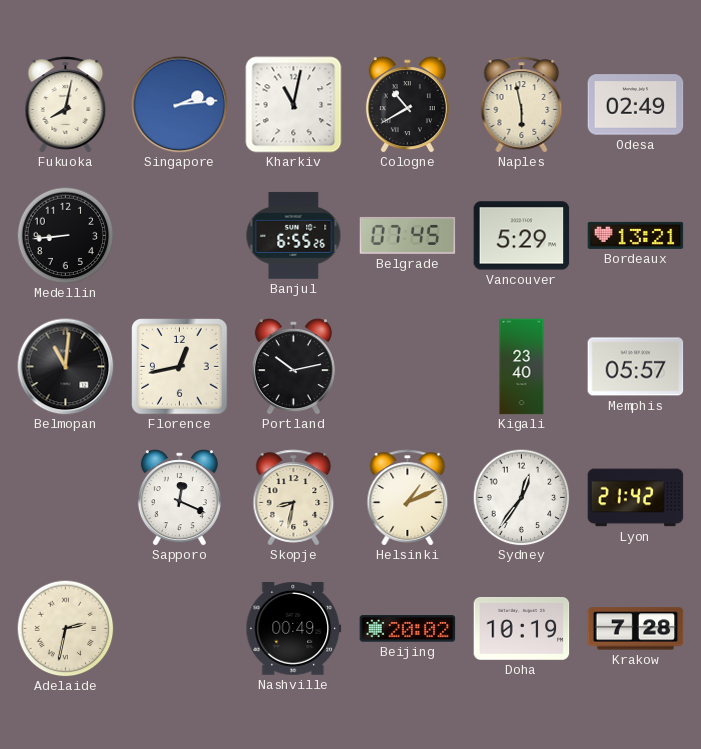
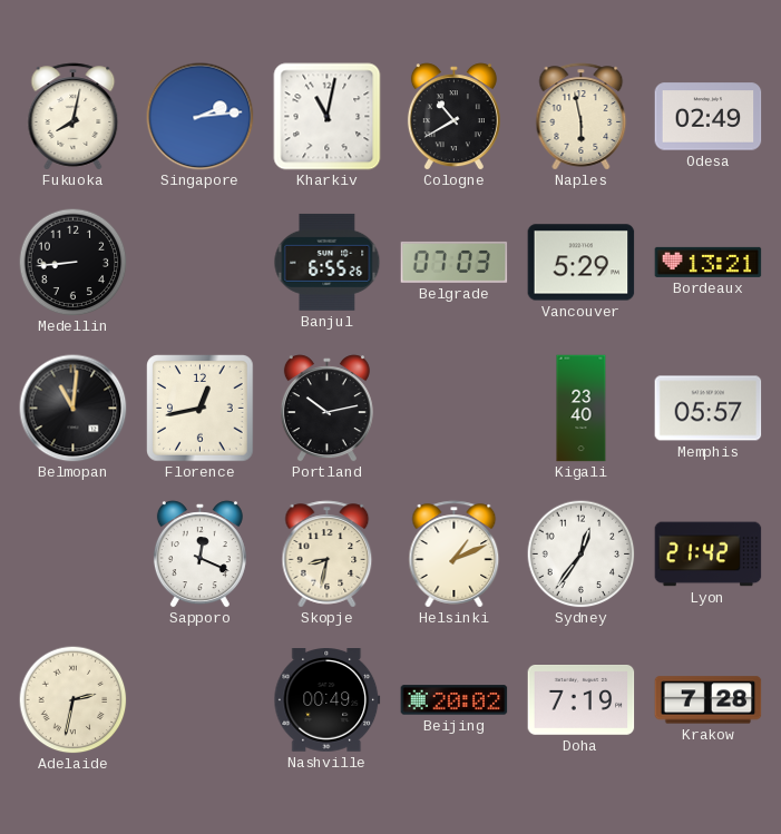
Belgrade: 07:45 -> 07:03 (455, 262)
Doha: 10:19 -> 7:19 (582, 700)
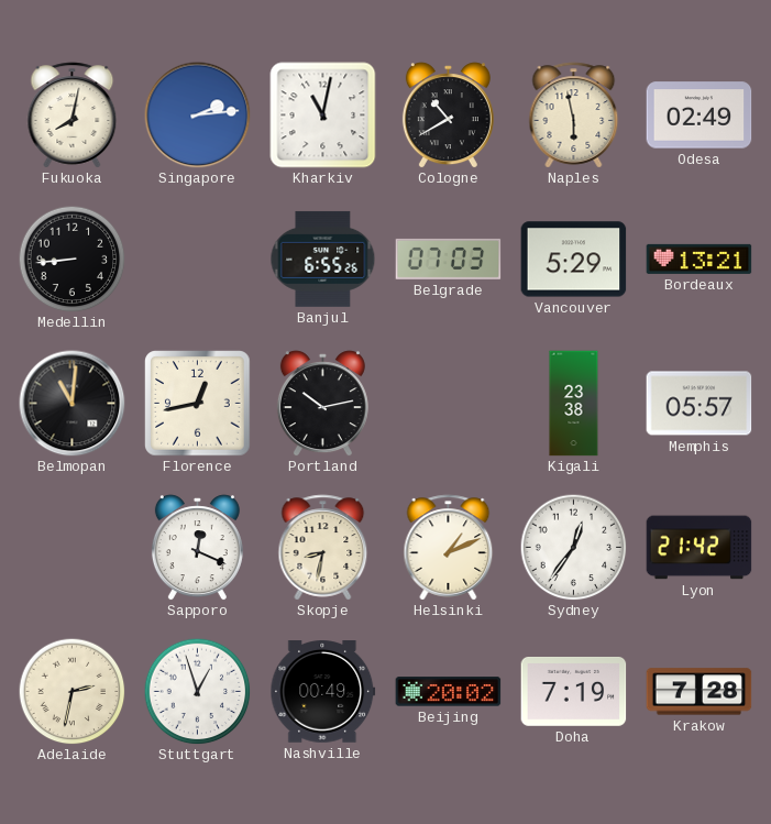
Kigali: 23:40 -> 23:38 (574, 404)
Stuttgart: none -> 12:57 (197, 691)
